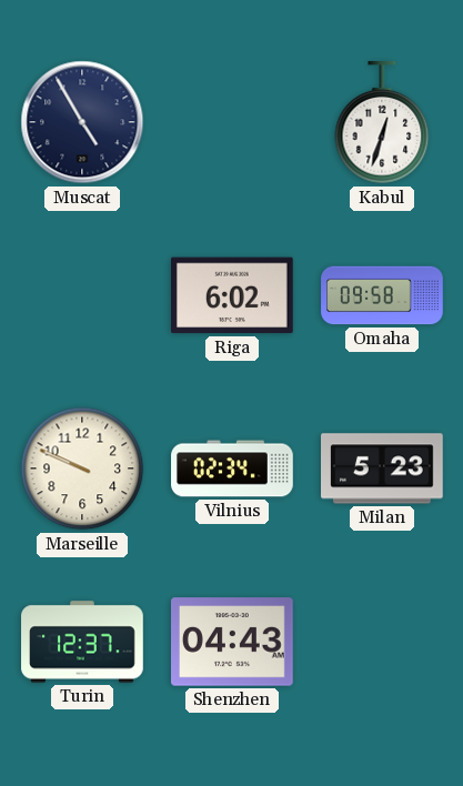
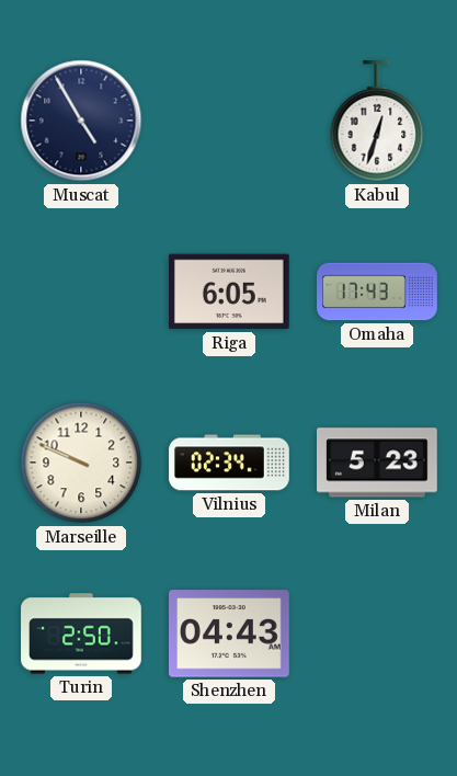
Riga: 6:02 -> 6:05 (230, 292)
Omaha: 09:58 -> 17:43 (377, 292)
Turin: 12:37 -> 2:50 (81, 634)
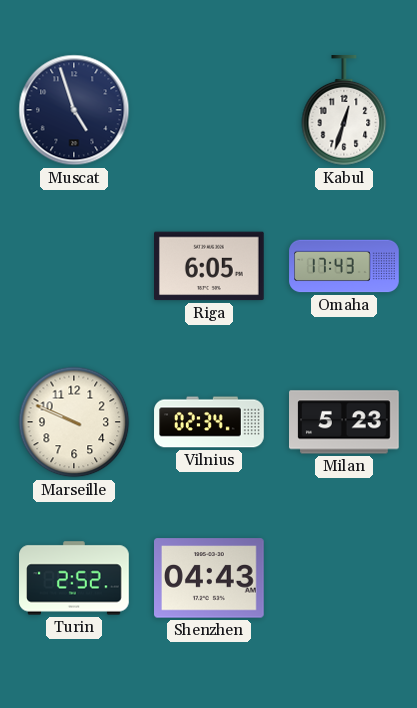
Muscat: 4:55 -> 4:57 (74, 110)
Turin: 2:50 -> 2:52 (74, 578)
